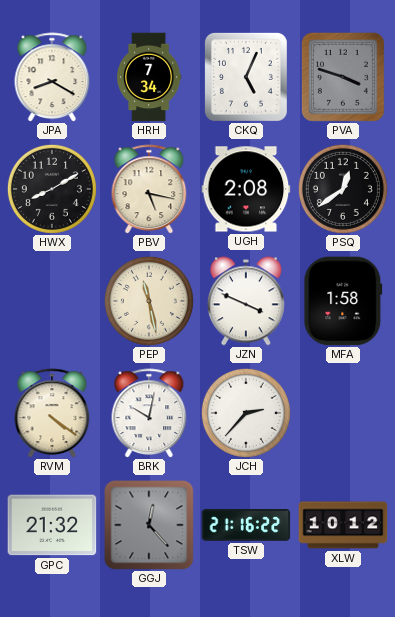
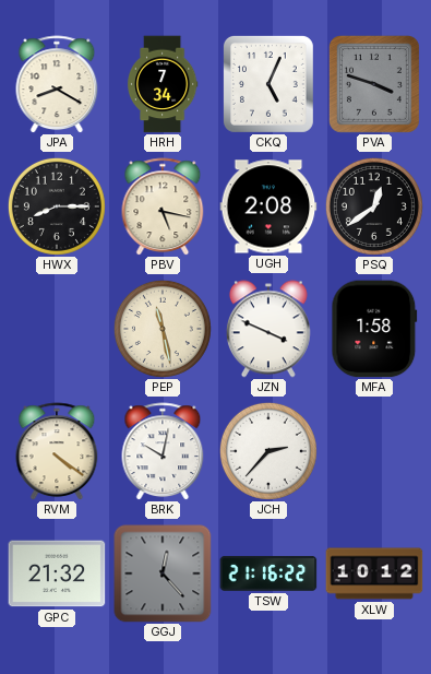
HWX: 8:10 -> 8:15 (57, 206)
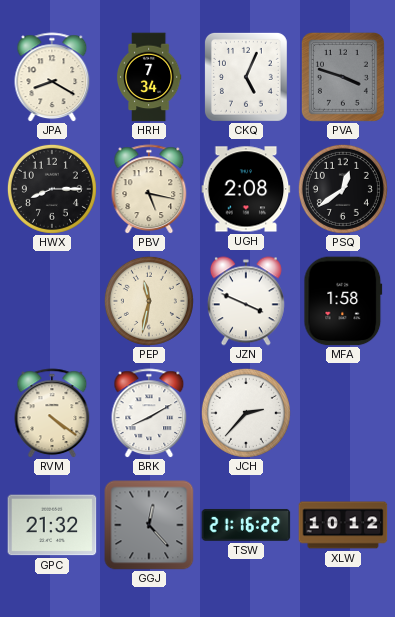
PEP: 11:28 -> 11:32 (149, 301)
BRK: 10:02 -> 8:10 (149, 413)
